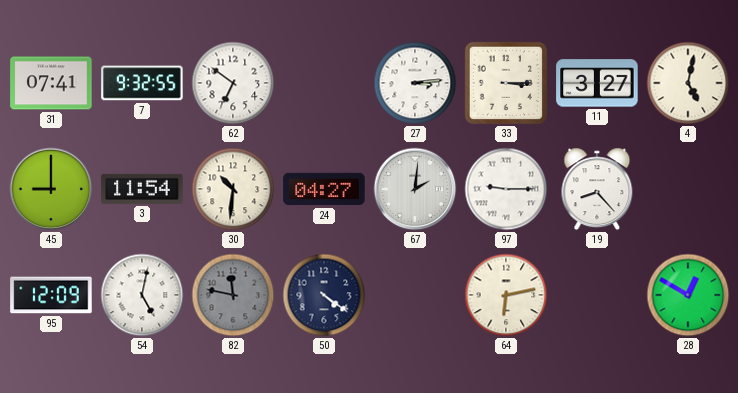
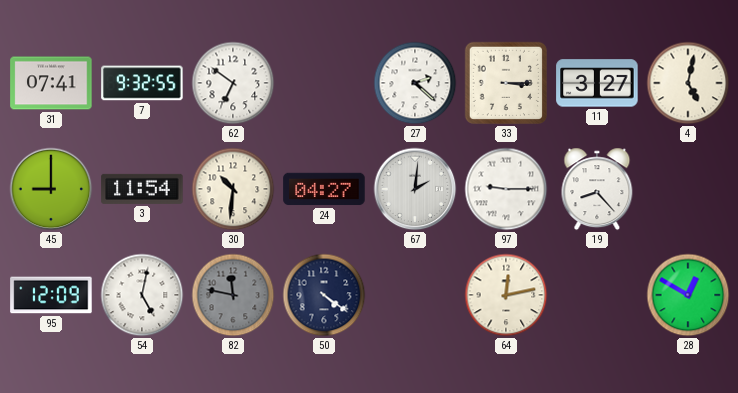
27: 3:14 -> 2:22 (415, 83)
64: 6:13 -> 12:13 (506, 295)
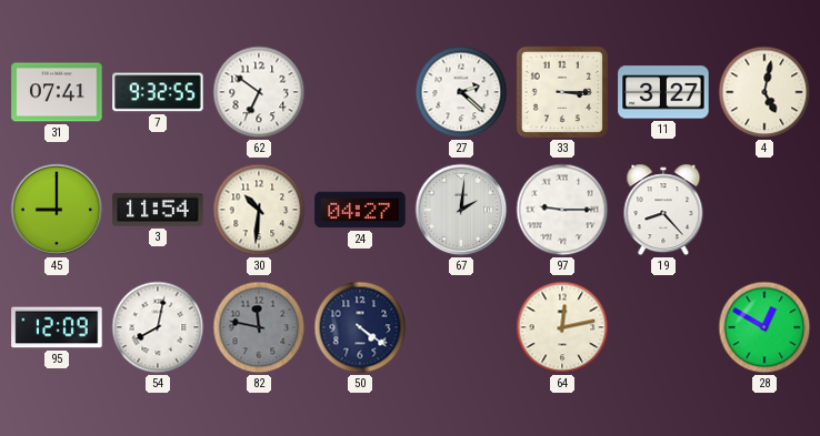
54: 5:02 -> 8:02 (158, 327)
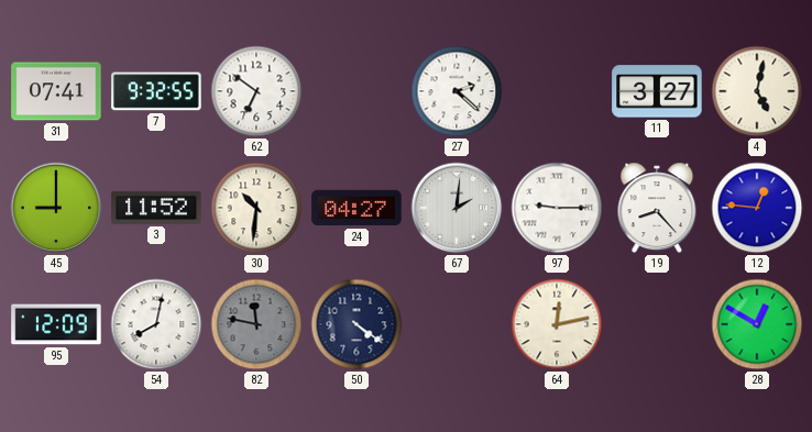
33: 3:15 -> none (562, 92)
3: 11:54 -> 11:52 (156, 208)
12: none -> 12:46 (757, 208)
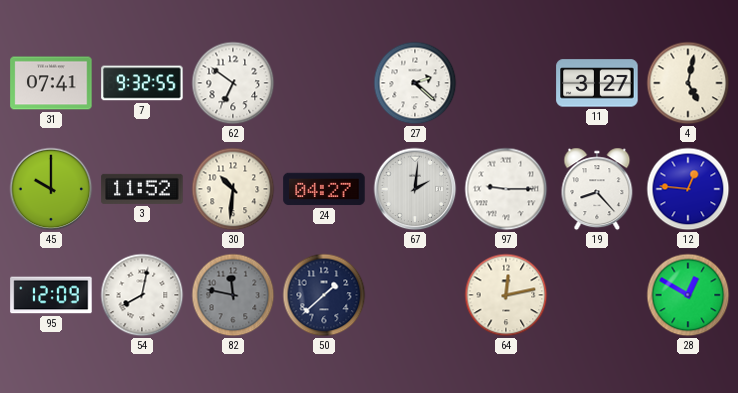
45: 9:00 -> 10:00 (51, 189)
50: 4:21 -> 1:38 (324, 295)
